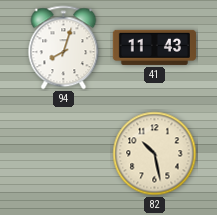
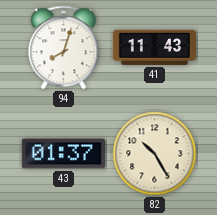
43: none -> 01:37 (63, 154)
82: 10:28 -> 10:25 (155, 154)
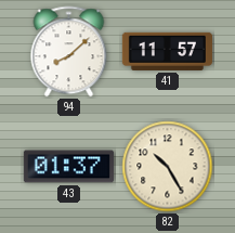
94: 8:03 -> 8:08 (69, 52)
41: 11:43 -> 11:57 (167, 51)
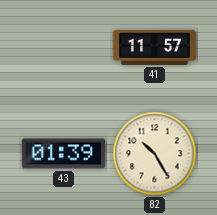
94: 8:08 -> none (69, 52)
43: 01:37 -> 01:39 (63, 154)
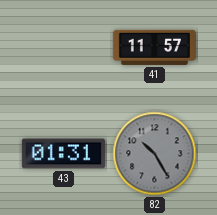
43: 01:39 -> 01:31 (63, 154)
82 dial: cream -> grey (155, 154)
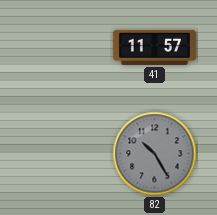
43: 01:31 -> none (63, 154)
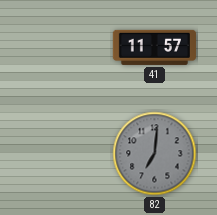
82: 10:25 -> 7:01 (155, 154)
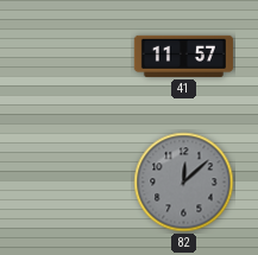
82: 7:01 -> 12:08 (184, 183)
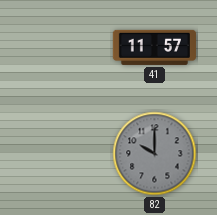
82: 12:08 -> 10:00 (155, 154)
